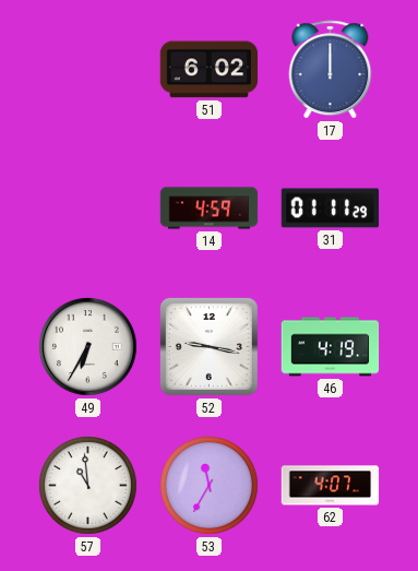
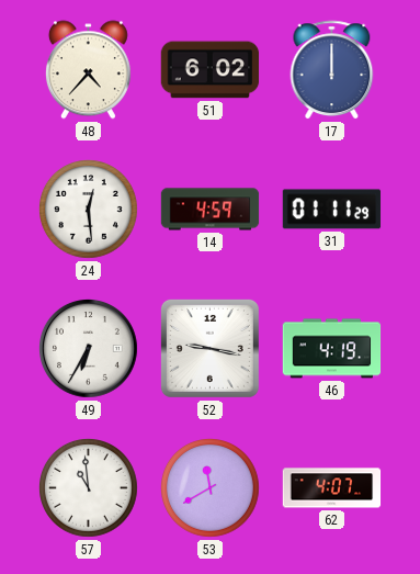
48: none -> 4:37 (88, 70)
24: none -> 12:29 (89, 210)
53: 11:35 -> 11:40 (211, 488)
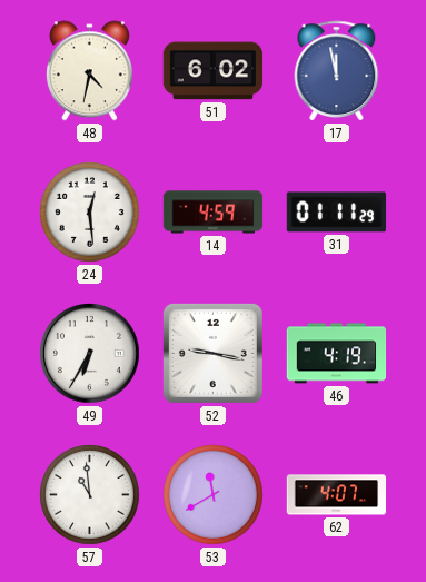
48: 4:37 -> 4:32 (89, 71)
17: 12:00 -> 11:58 (337, 71)
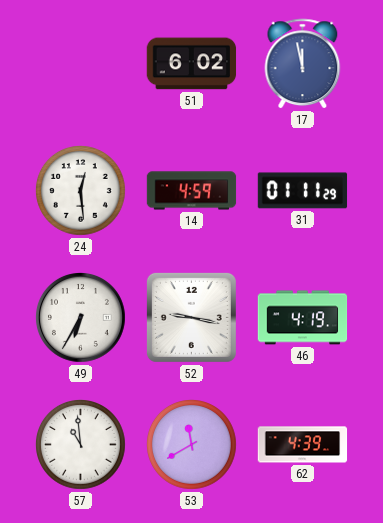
48: 4:32 -> none (89, 71)
62: 4:07 -> 4:39 (303, 445)
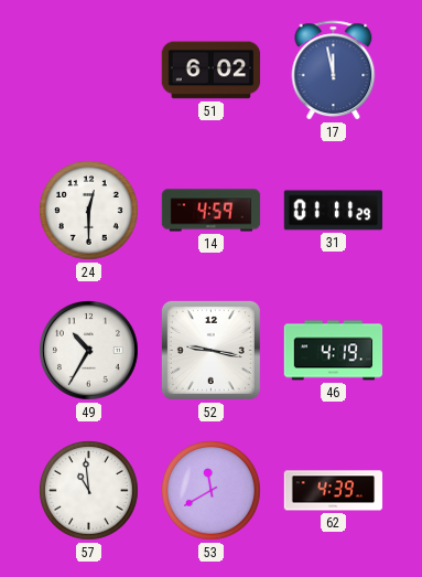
24: 12:29 -> 12:30 (89, 211)
49: 6:35 -> 10:35 (89, 351)
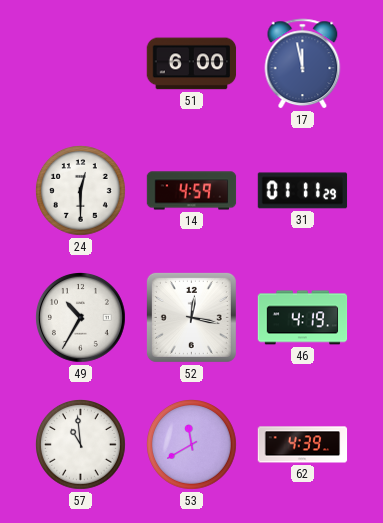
51: 6:02 -> 6:00 (192, 64)
52: 9:17 -> 12:17 (191, 317)
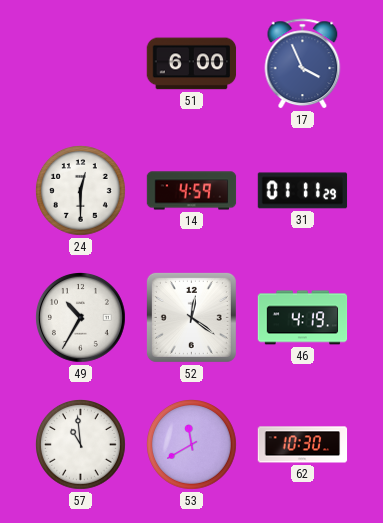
17: 11:58 -> 3:56 (303, 64)
52: 12:17 -> 12:21 (191, 317)
62: 4:39 -> 10:30 (303, 445)
